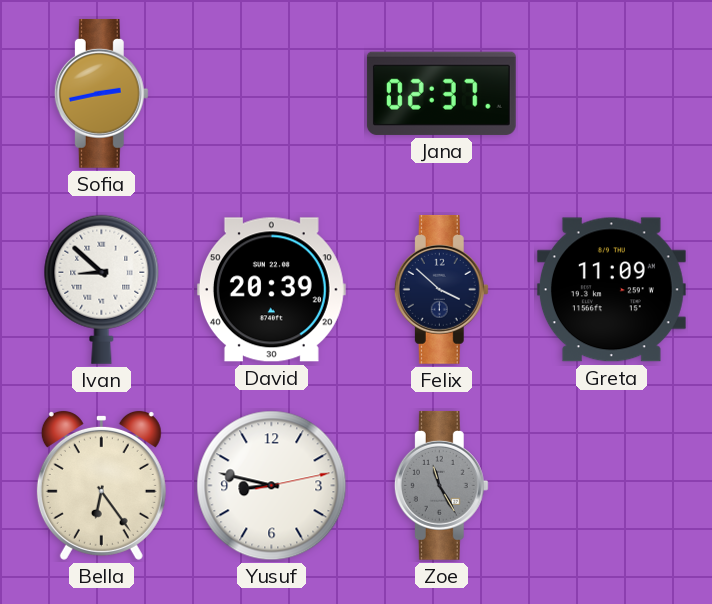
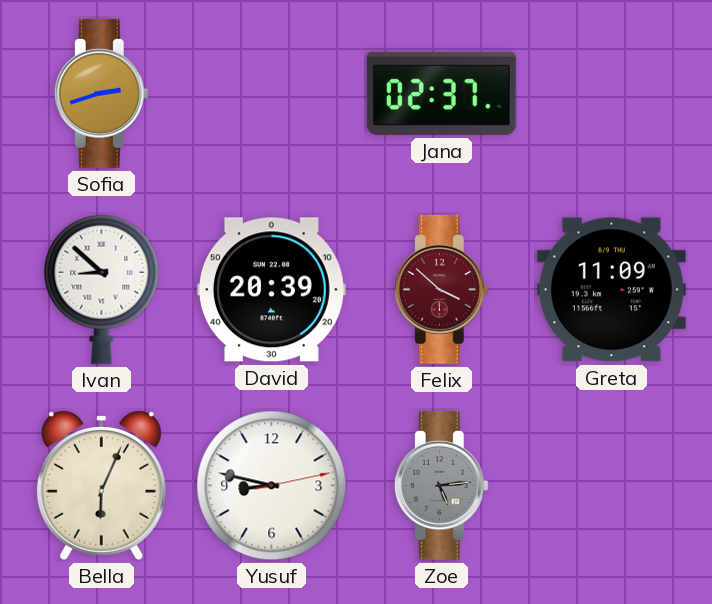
Sofia: 2:43 -> 2:42 (101, 93)
Felix dial: navy -> burgundy (441, 289)
Bella: 6:24 -> 6:04 (101, 485)
Zoe: 11:25 -> 5:14 (441, 485)
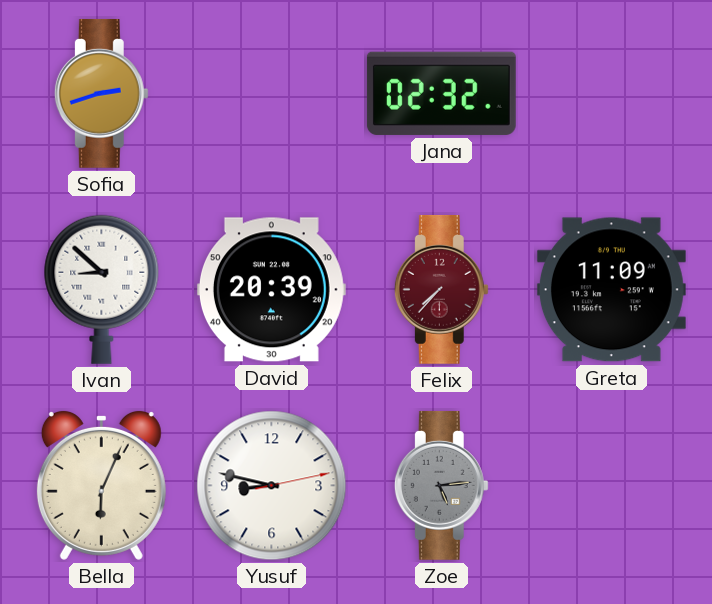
Jana: 02:37 -> 02:32 (441, 93)
Felix: 3:52 -> 7:37 (441, 289)
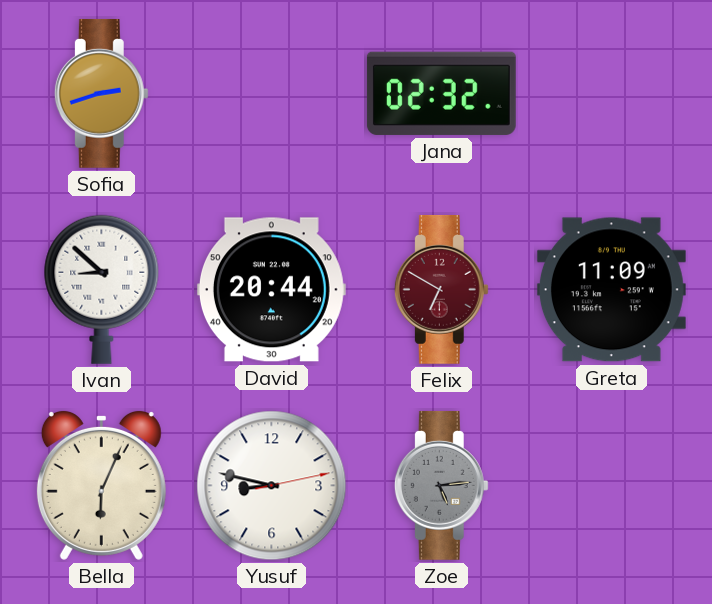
David: 20:39 -> 20:44 (271, 290)
Felix: 7:37 -> 6:50 (441, 289)
